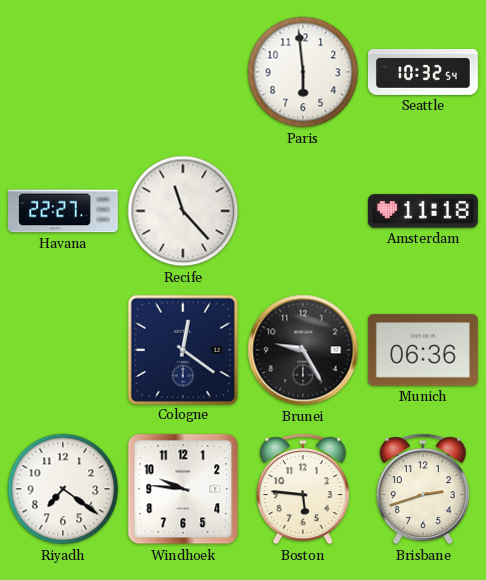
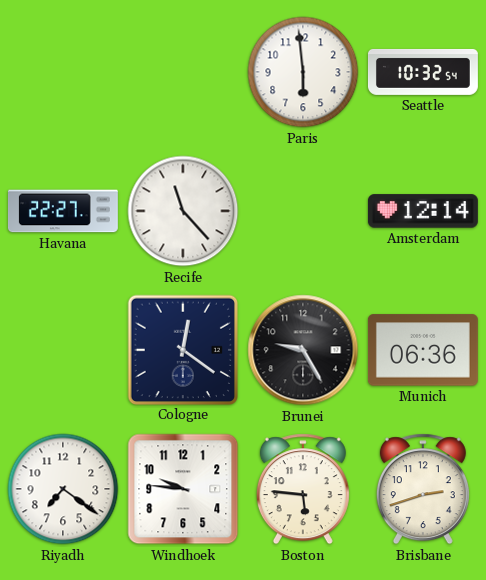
Amsterdam: 11:18 -> 12:14 (423, 211)
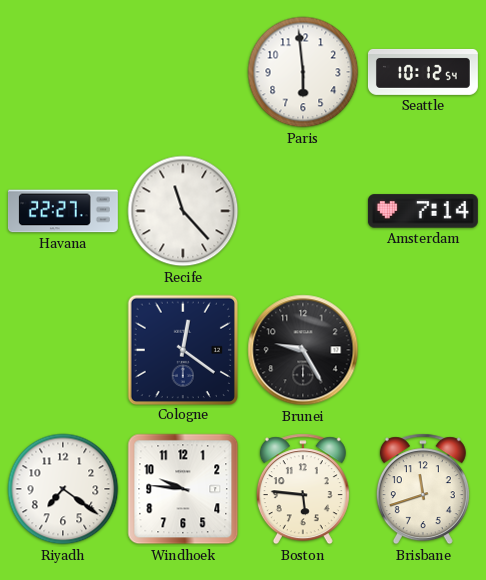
Seattle: 10:32 -> 10:12 (423, 72)
Amsterdam: 12:14 -> 7:14 (423, 211)
Munich: 06:36 -> none (423, 350)
Brisbane: 2:42 -> 11:42 (423, 489)
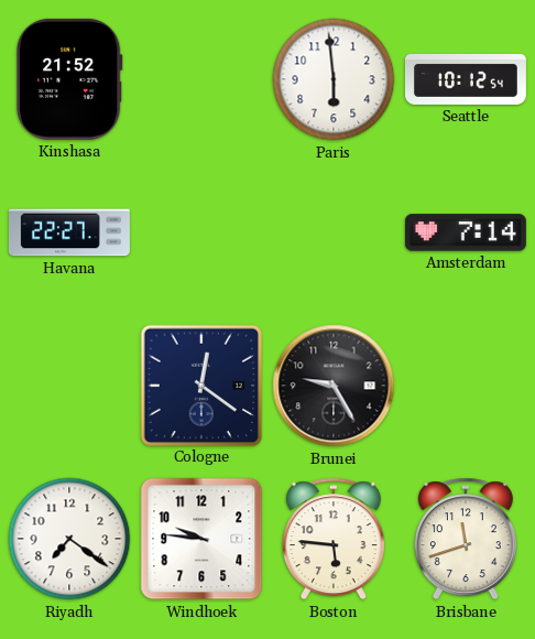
Kinshasa: none -> 21:52 (69, 79)
Recife: 11:23 -> none (183, 211)
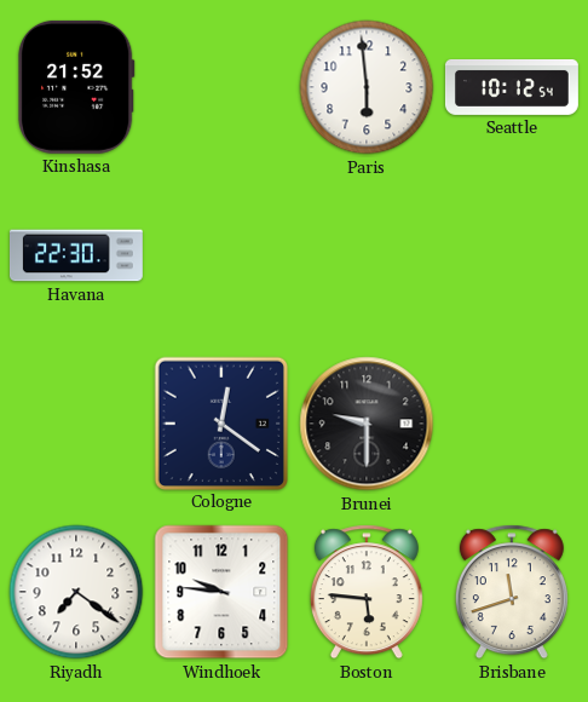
Havana: 22:27 -> 22:30 (76, 255)
Amsterdam: 7:14 -> none (466, 232)
Brunei: 9:25 -> 9:30 (367, 424)
